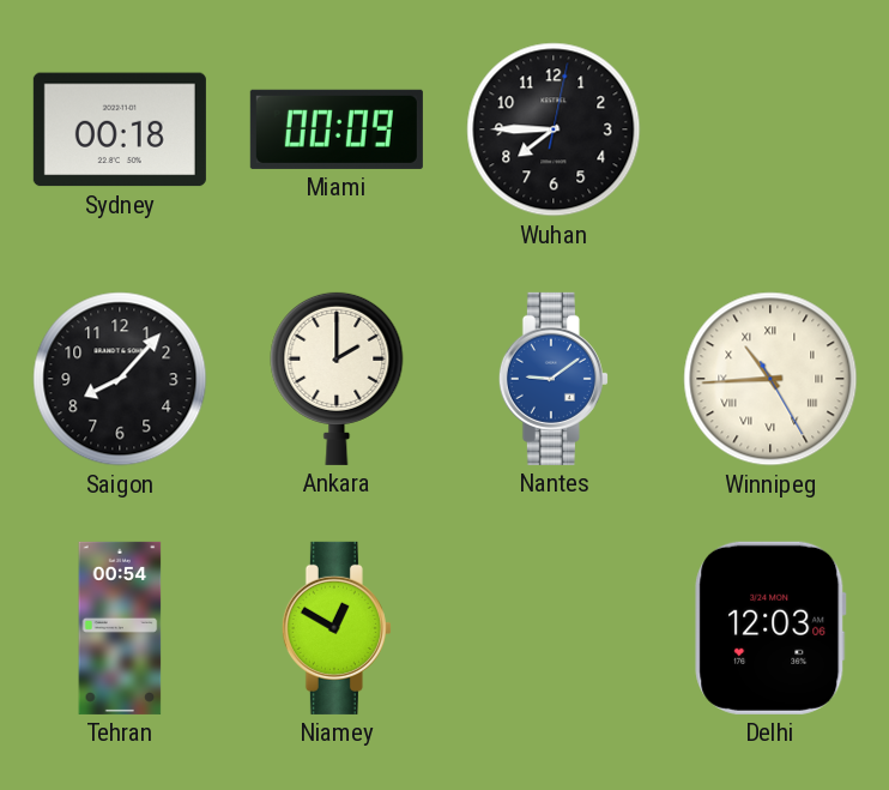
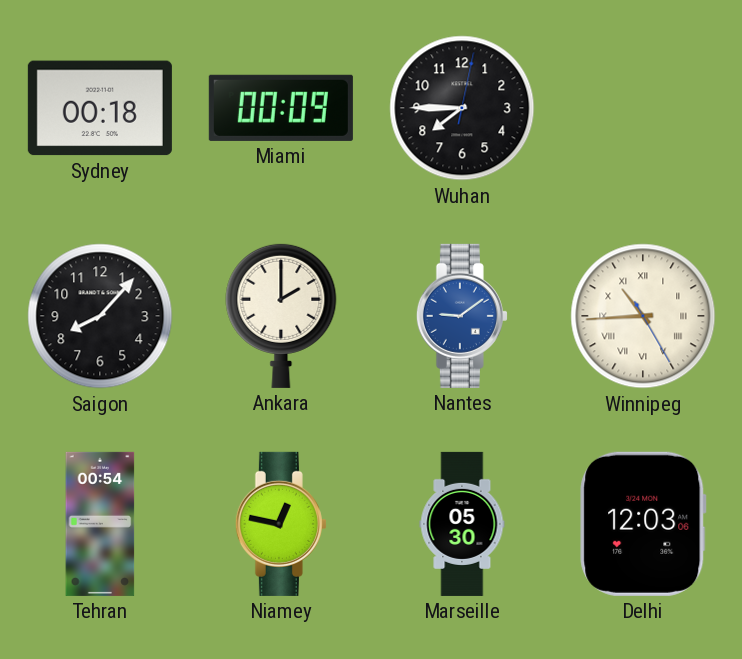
Niamey: 12:50 -> 12:47 (281, 524)
Marseille: none -> 05:30 (462, 524)
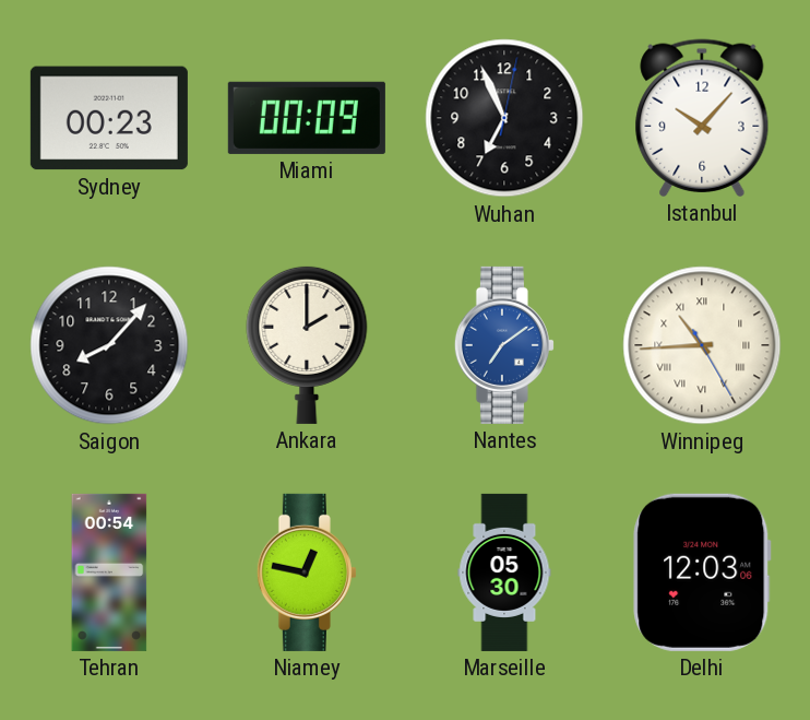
Sydney: 00:18 -> 00:23 (109, 118)
Wuhan: 7:45 -> 6:56 (504, 118)
Istanbul: none -> 10:07 (702, 118)
Nantes: 9:09 -> 7:09 (504, 345)
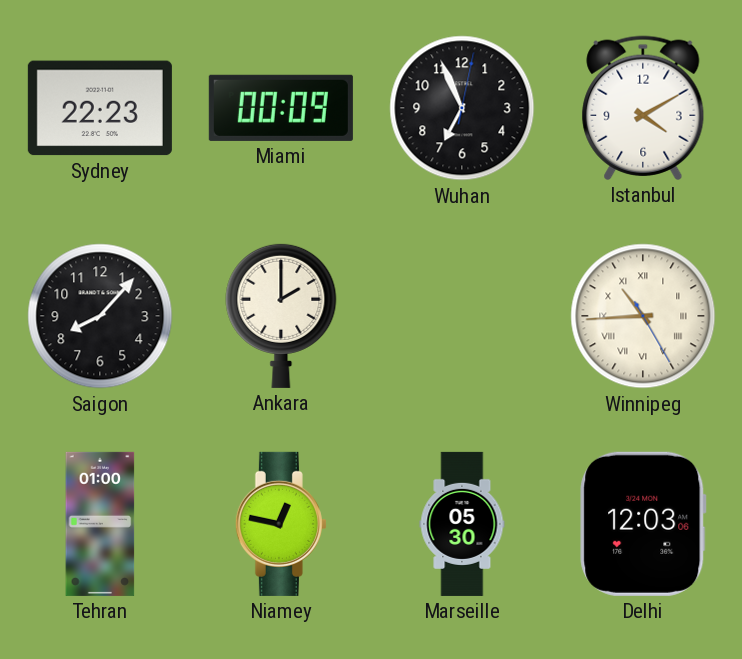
Sydney: 00:23 -> 22:23 (100, 108)
Istanbul: 10:07 -> 4:10 (643, 108)
Nantes: 7:09 -> none (504, 345)
Tehran: 00:54 -> 01:00 (100, 524)
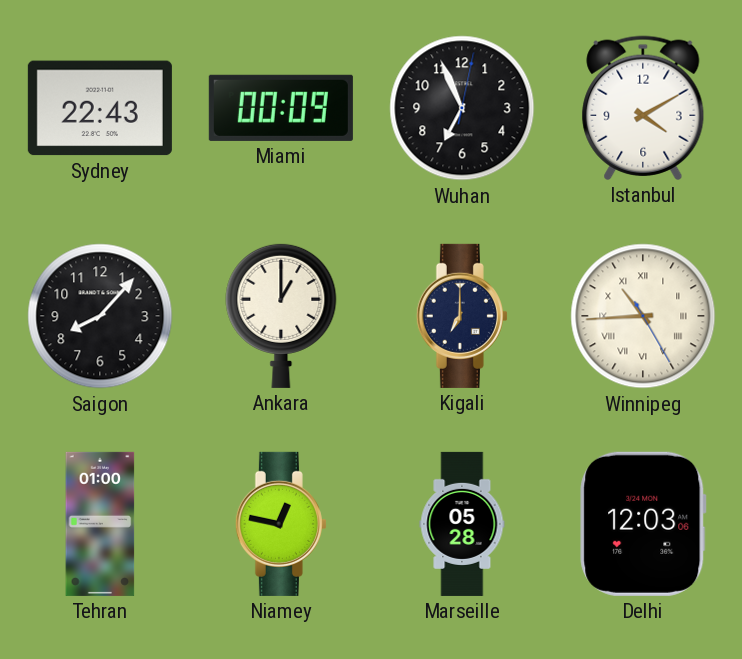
Sydney: 22:23 -> 22:43 (100, 108)
Ankara: 2:00 -> 1:00 (281, 315)
Kigali: none -> 7:00 (462, 316)
Marseille: 05:30 -> 05:28 (462, 524)
